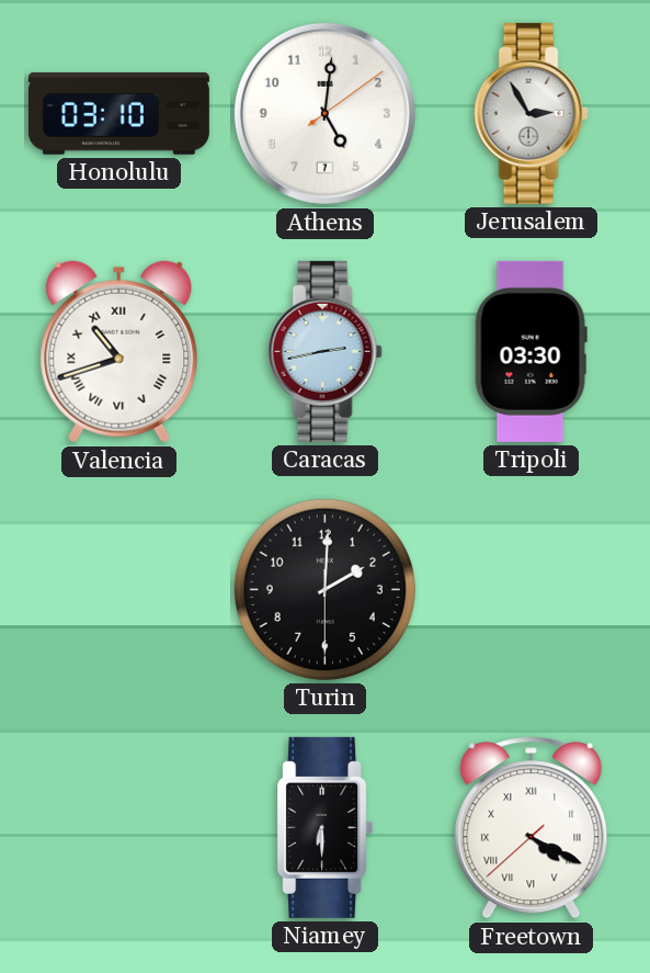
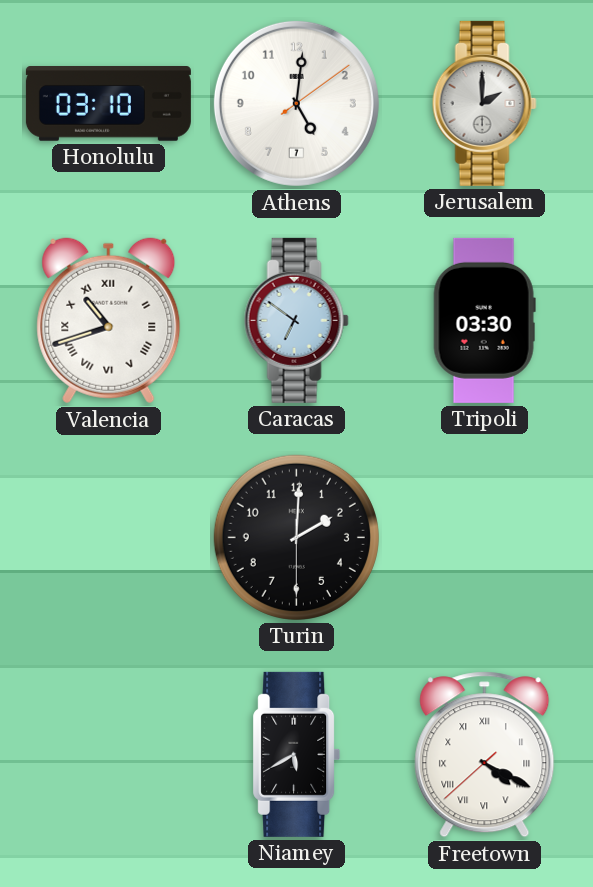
Jerusalem: 2:55 -> 2:00 (484, 103)
Caracas: 2:43 -> 6:51 (296, 320)
Niamey: 6:30 -> 5:40 (297, 754)
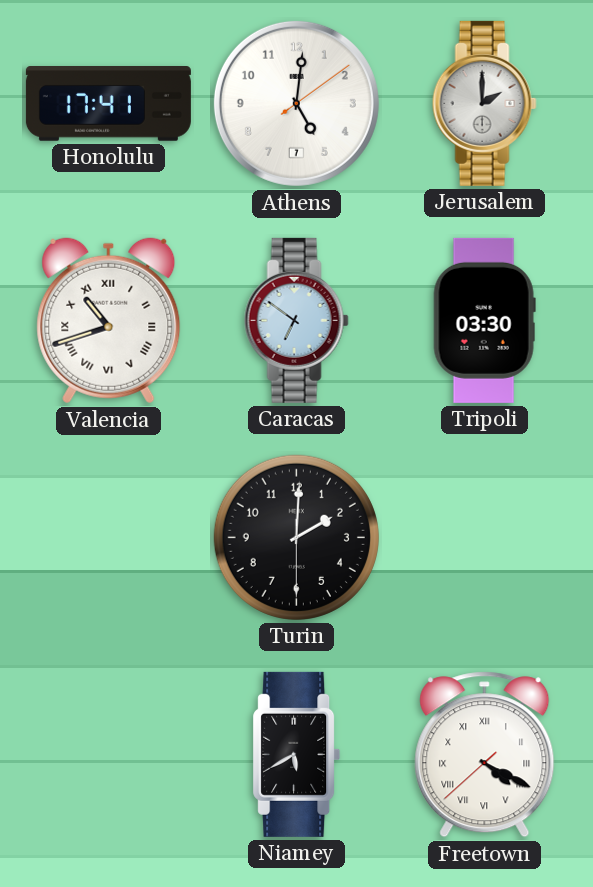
Honolulu: 03:10 -> 17:41 (108, 104)
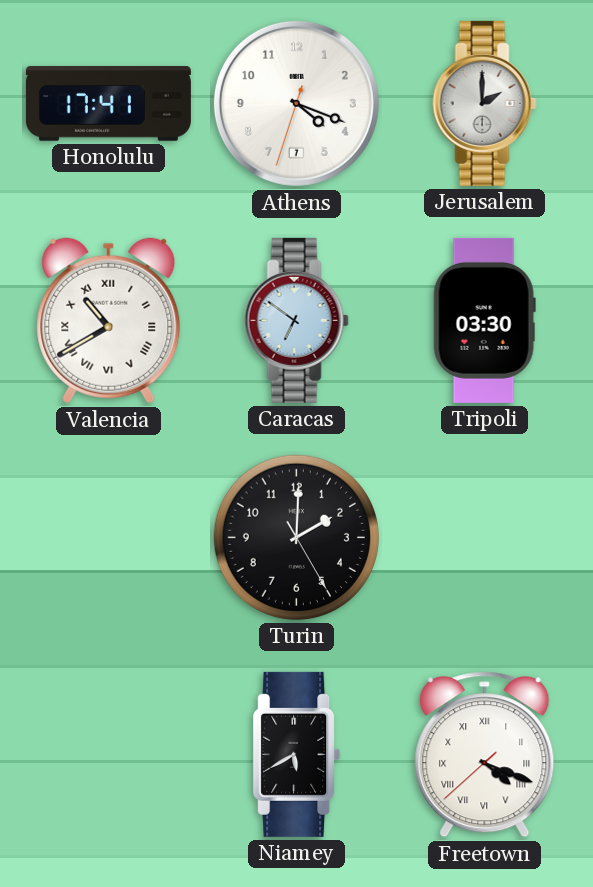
Athens: 5:01 -> 4:18 (296, 103)
Valencia: 10:42 -> 10:40 (109, 321)
Turin: 2:00:30 -> 2:00:25 (296, 537)
Freetown: 4:19 -> 4:18 (485, 755)
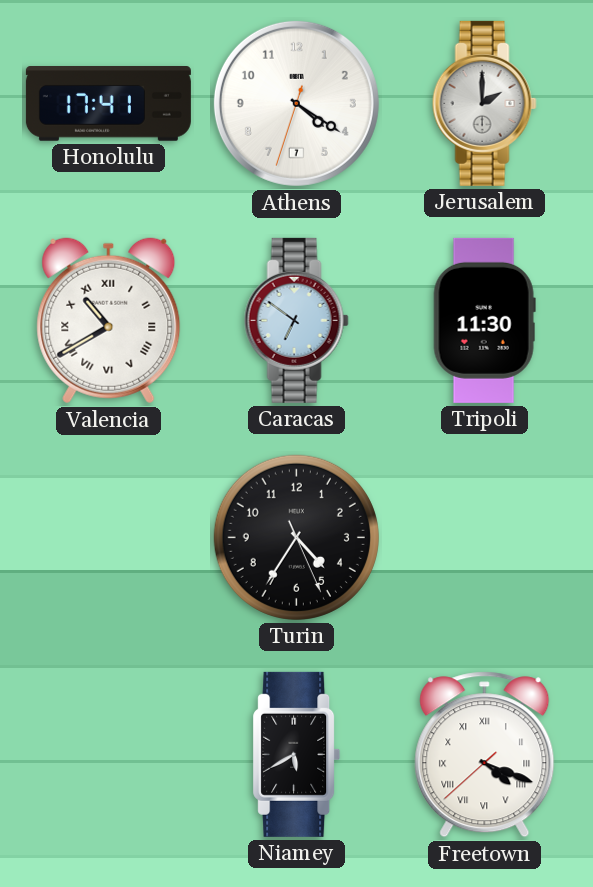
Athens: 4:18 -> 4:20 (296, 103)
Tripoli: 03:30 -> 11:30 (484, 320)
Turin: 2:00 -> 4:35 (296, 537)
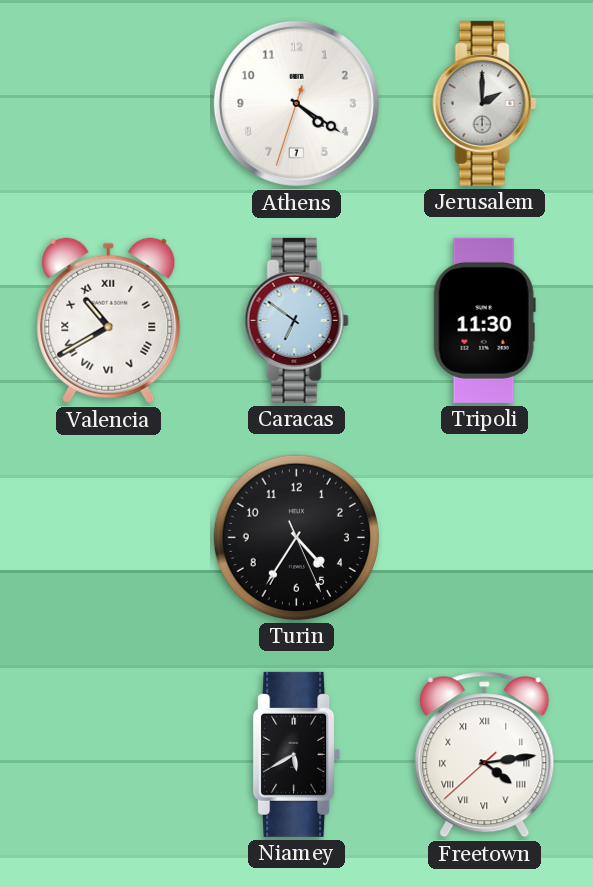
Honolulu: 17:41 -> none (108, 104)
Freetown: 4:18 -> 4:13 (485, 755)
